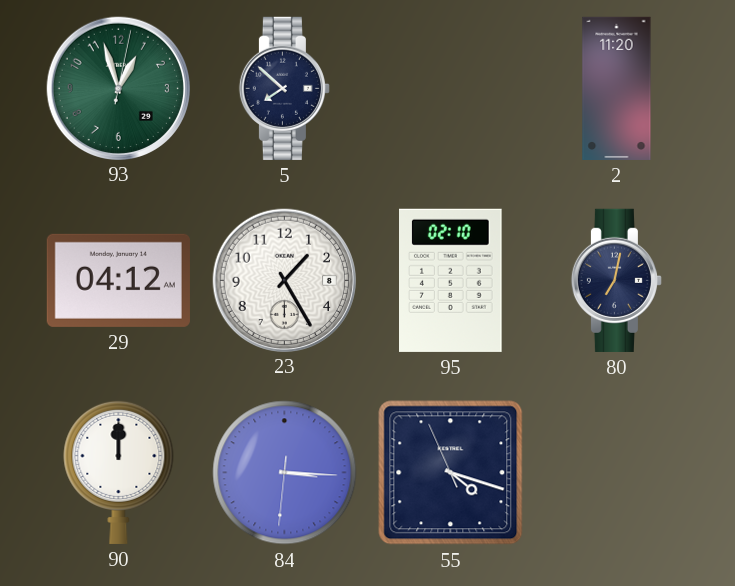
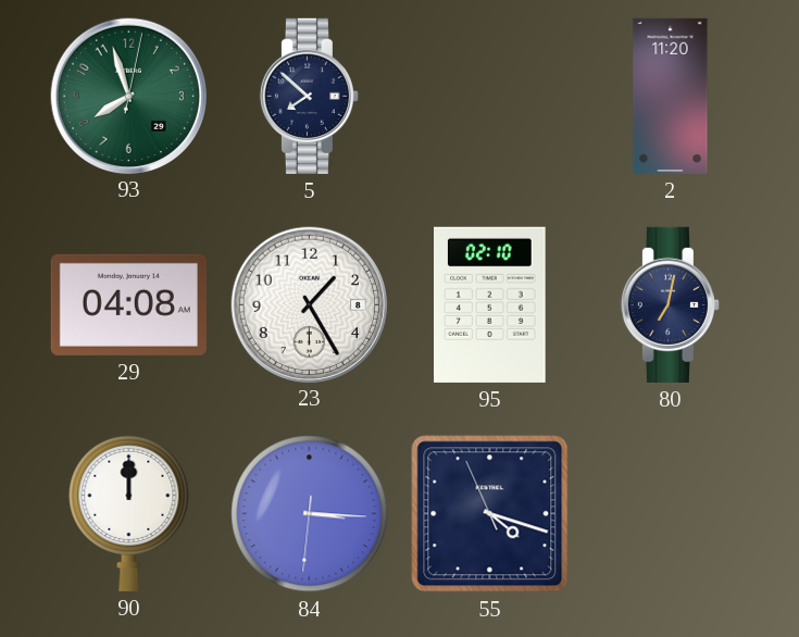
93: 12:57 -> 7:57 (128, 96)
29: 04:12 -> 04:08 (128, 304)
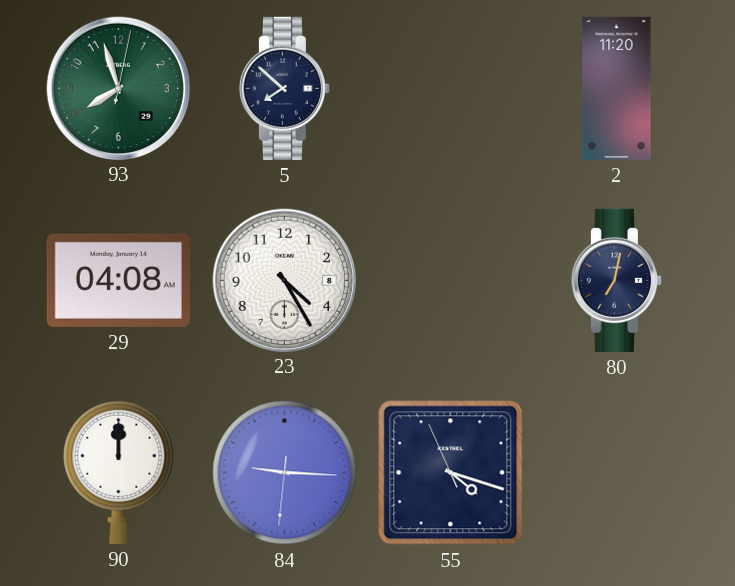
23: 1:25 -> 4:25 (284, 280)
95: 02:10 -> none (490, 304)
84: 3:15 -> 9:15 (285, 473)
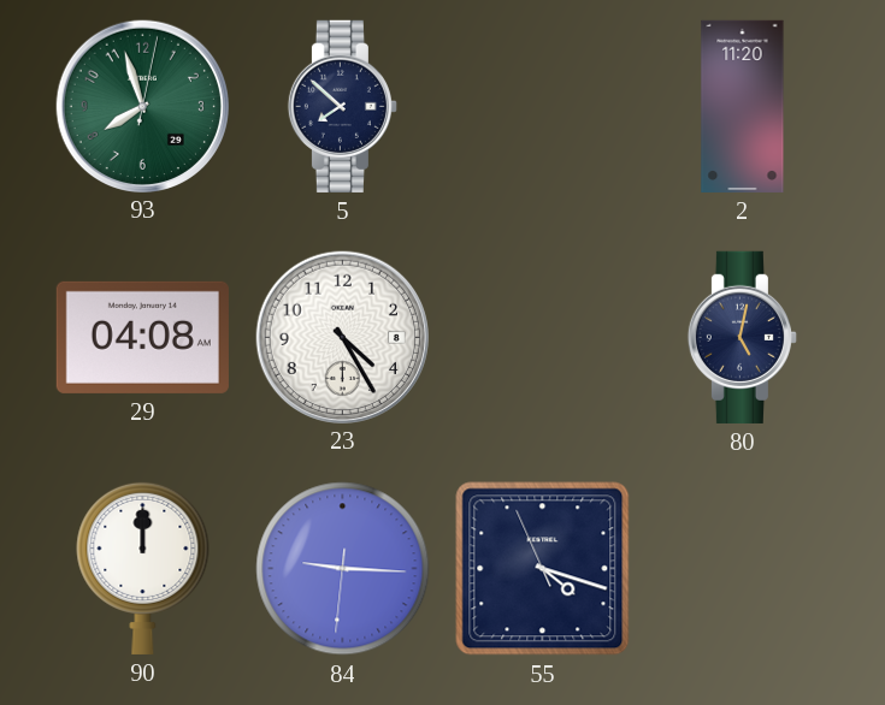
80: 7:02 -> 5:02 (742, 337)
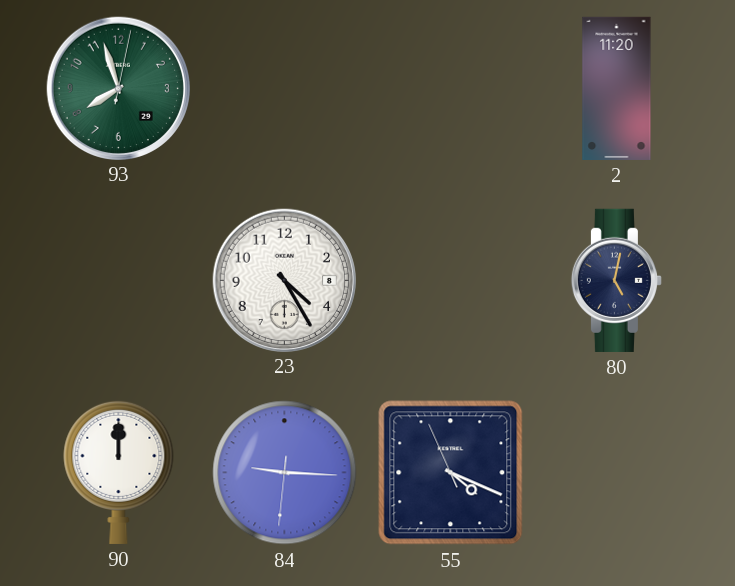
5: 7:52 -> none (342, 106)
29: 04:08 -> none (142, 337)
55: 4:17 -> 4:18 (451, 473)
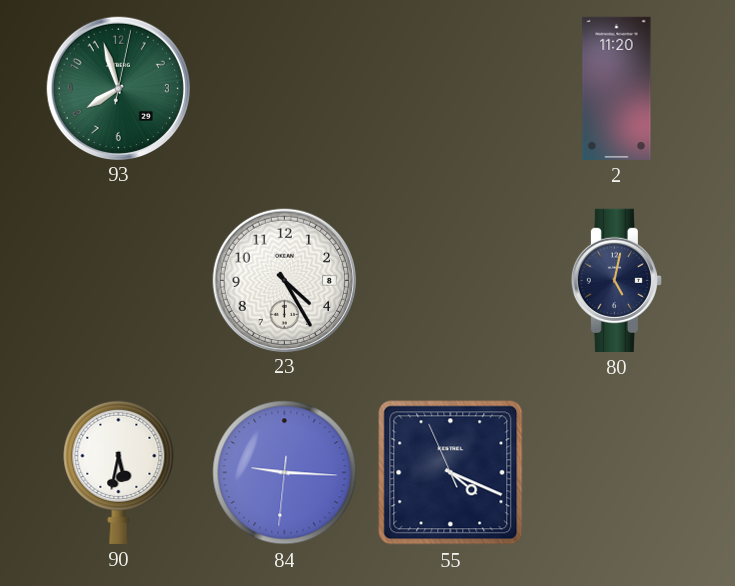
90: 12:00 -> 5:32 (119, 472)
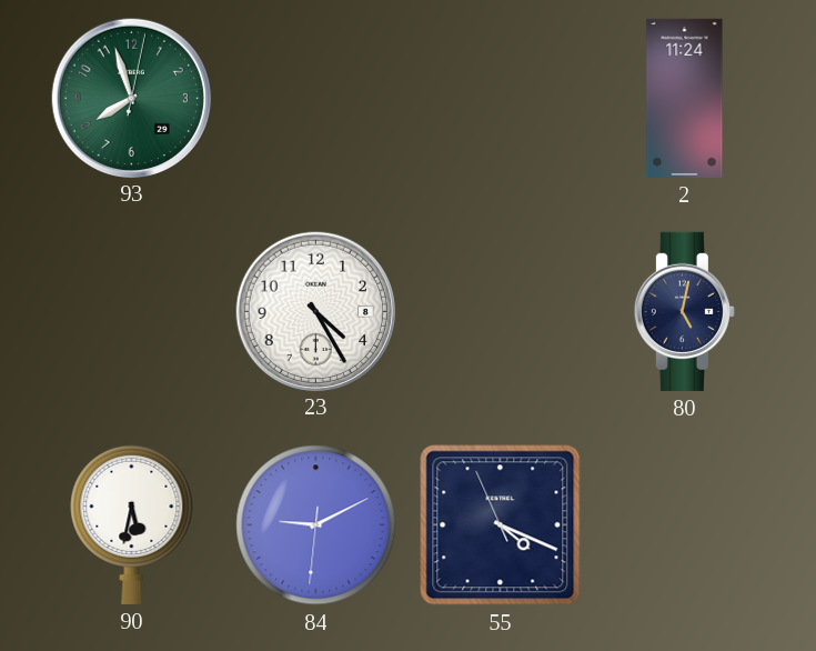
2: 11:20 -> 11:24 (685, 98)
84: 9:15 -> 9:10 (316, 525)
